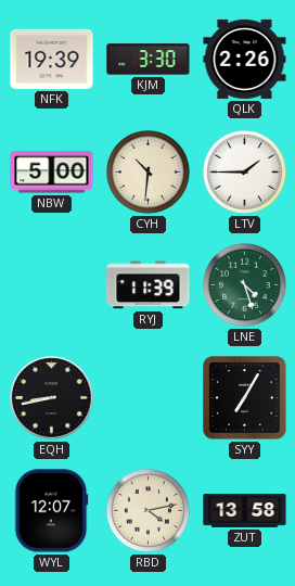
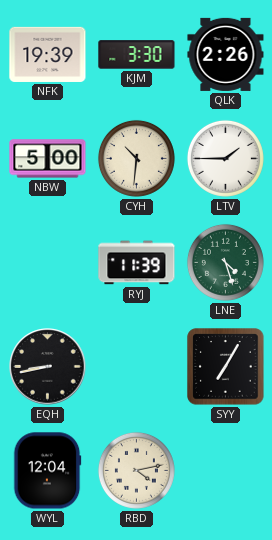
WYL: 12:07 -> 12:04 (47, 471)
ZUT: 13:58 -> none (245, 511)
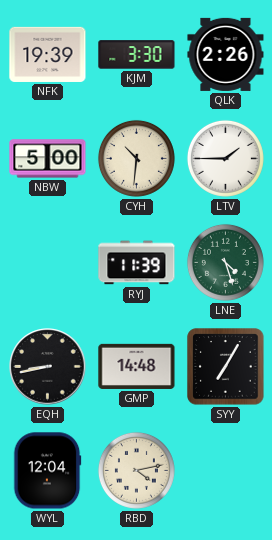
GMP: none -> 14:48 (137, 366)
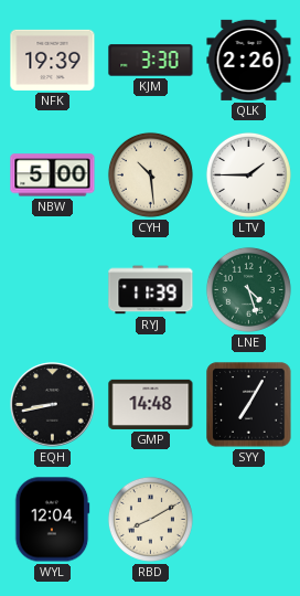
CYH: 10:31 -> 10:29 (150, 174)
RBD: 4:13 -> 8:10 (150, 519)
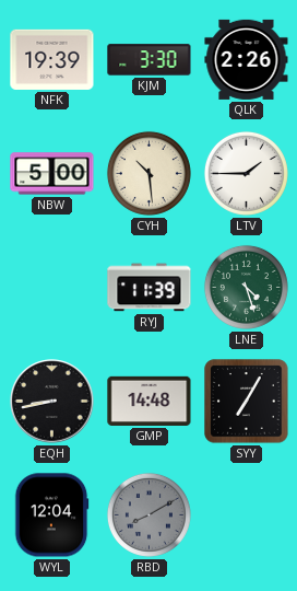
RBD dial: cream -> grey (148, 514)
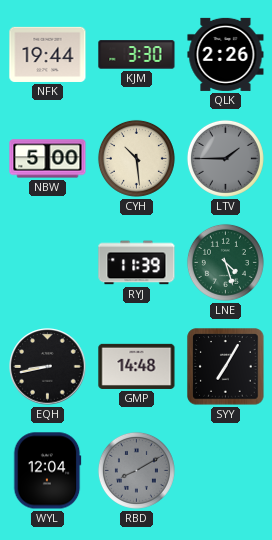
NFK: 19:39 -> 19:44 (48, 54)
LTV dial: white -> grey (225, 158)
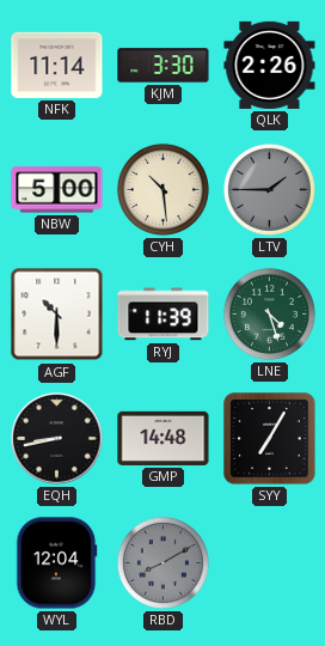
NFK: 19:44 -> 11:14 (57, 65)
AGF: none -> 10:30 (57, 315)
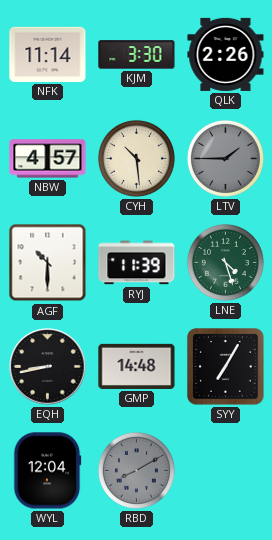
NBW: 5:00 -> 4:57 (48, 159)
